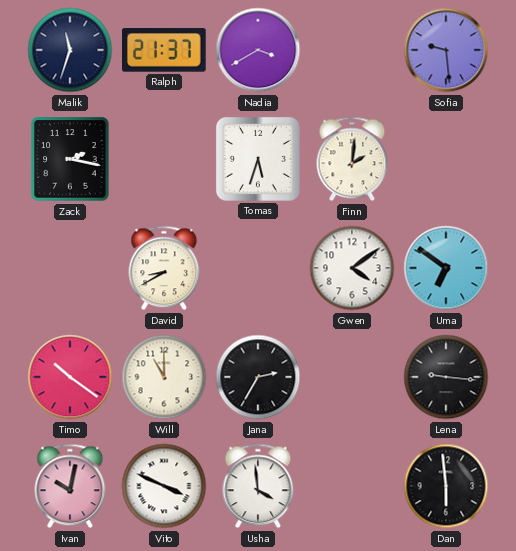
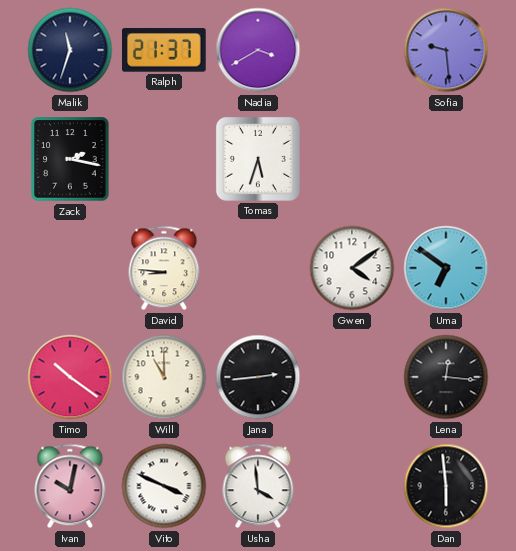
Finn: 2:01 -> none (352, 159)
David: 8:40 -> 8:46 (164, 268)
Jana: 2:35 -> 2:44 (258, 377)
Lena: 9:16 -> 12:16 (446, 377)
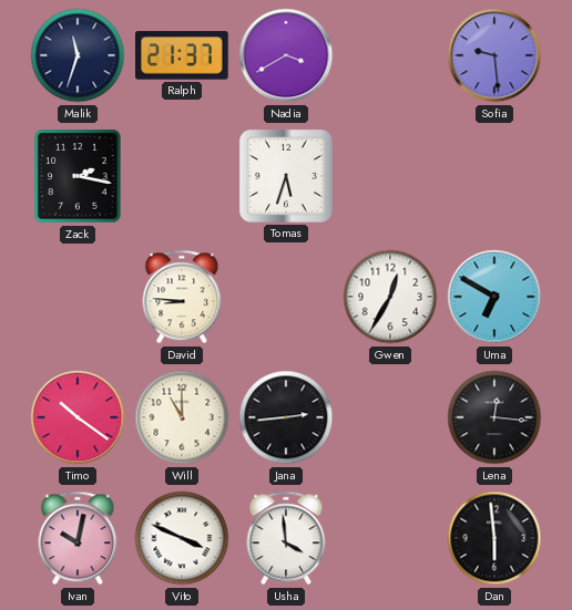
Gwen: 4:09 -> 12:35 (390, 297)
Uma: 6:51 -> 6:50 (494, 297)
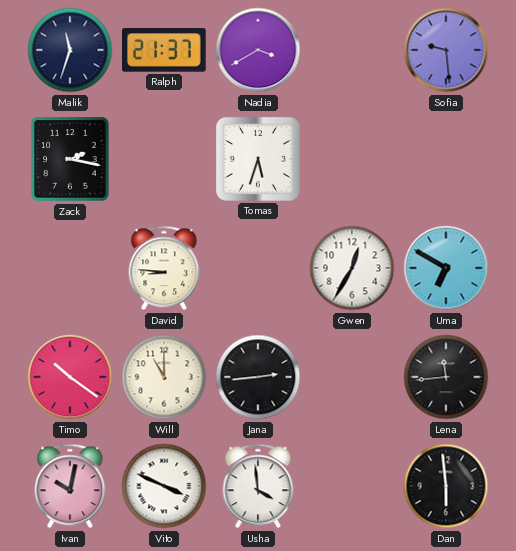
Lena: 12:16 -> 11:44 (446, 377)
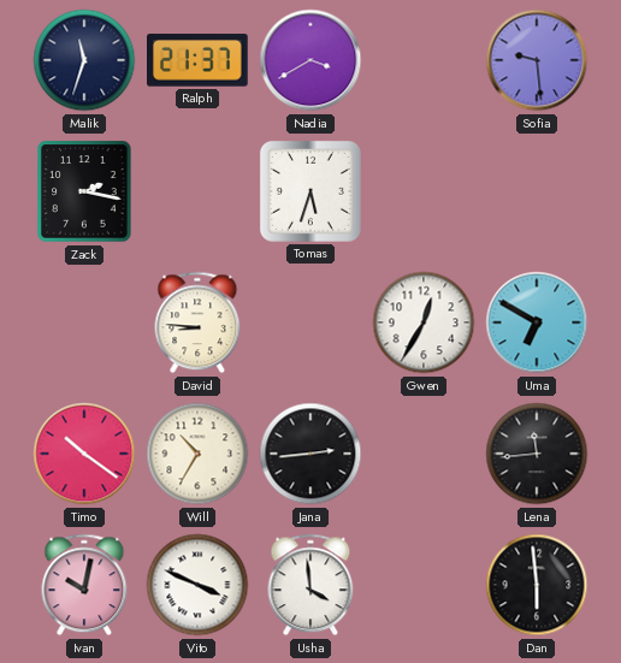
Will: 11:00 -> 10:35 (197, 454)
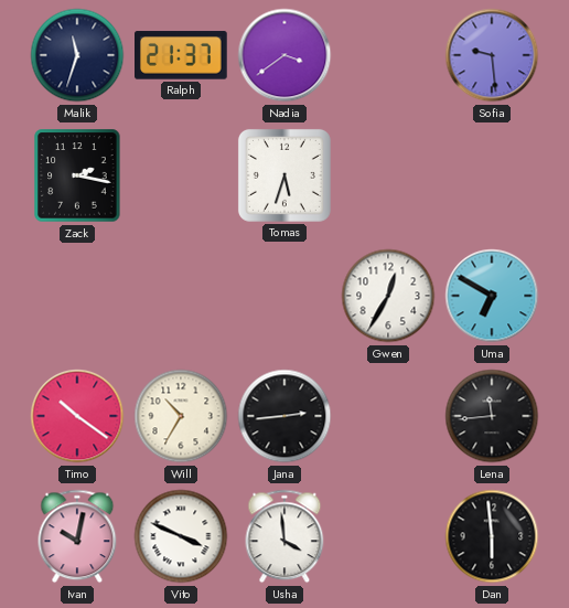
Nadia: 3:40 -> 3:39 (284, 55)
David: 8:46 -> none (197, 322)
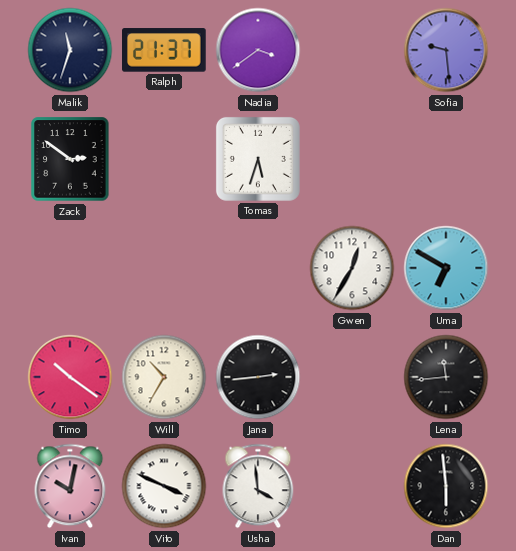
Zack: 2:17 -> 2:51 (70, 159)
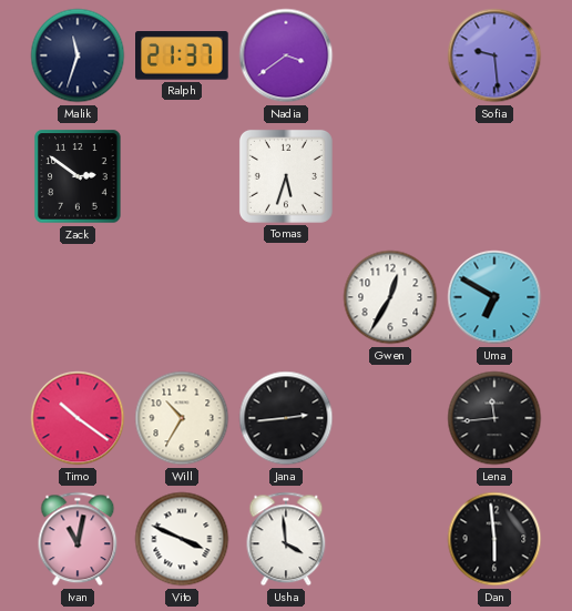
Ivan: 10:02 -> 11:02 (78, 539)
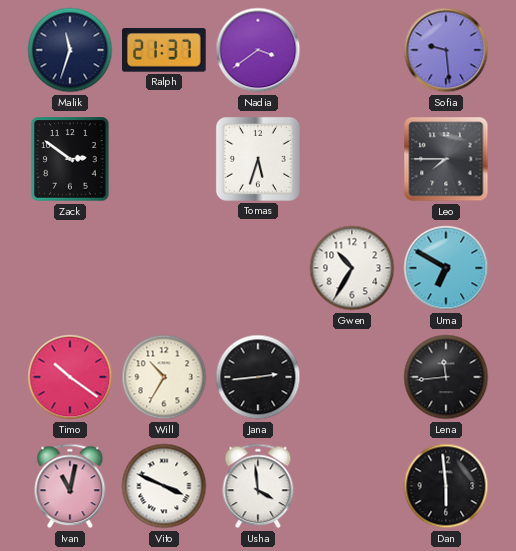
Leo: none -> 7:45 (446, 159)
Gwen: 12:35 -> 10:35 (352, 268)
